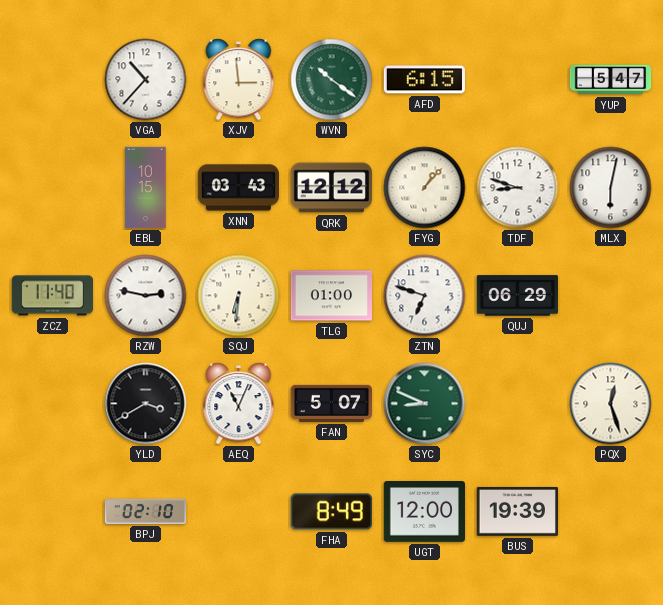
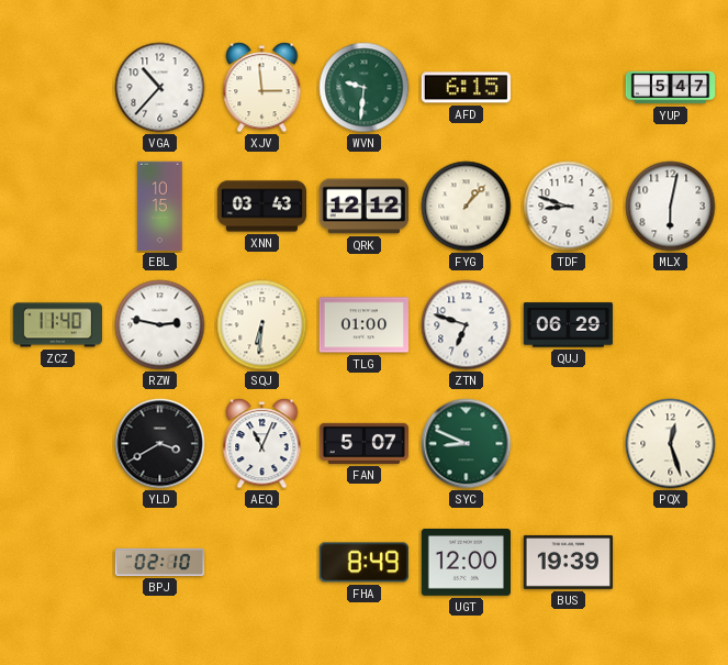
WVN: 10:21 -> 9:31 (365, 88)
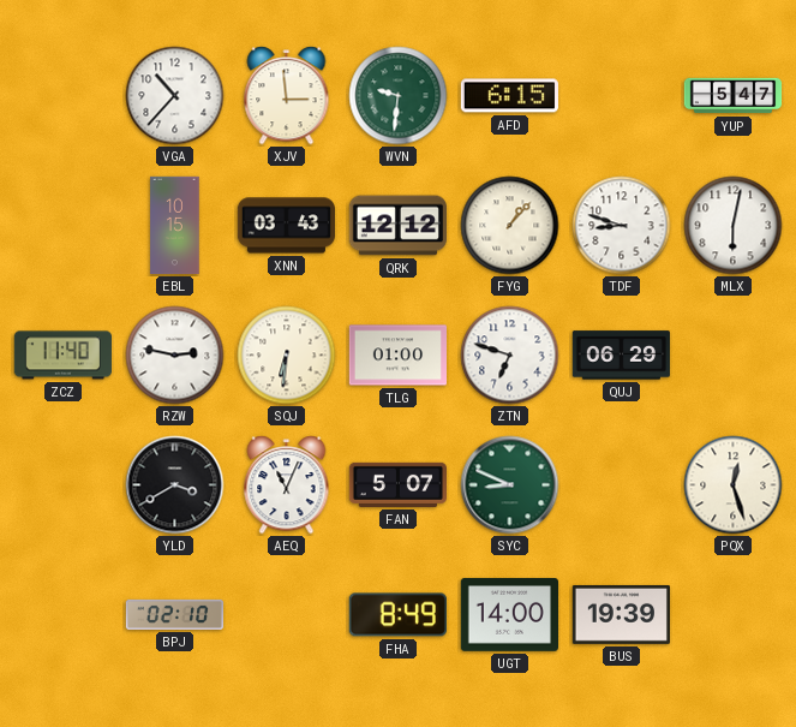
UGT: 12:00 -> 14:00 (509, 615)
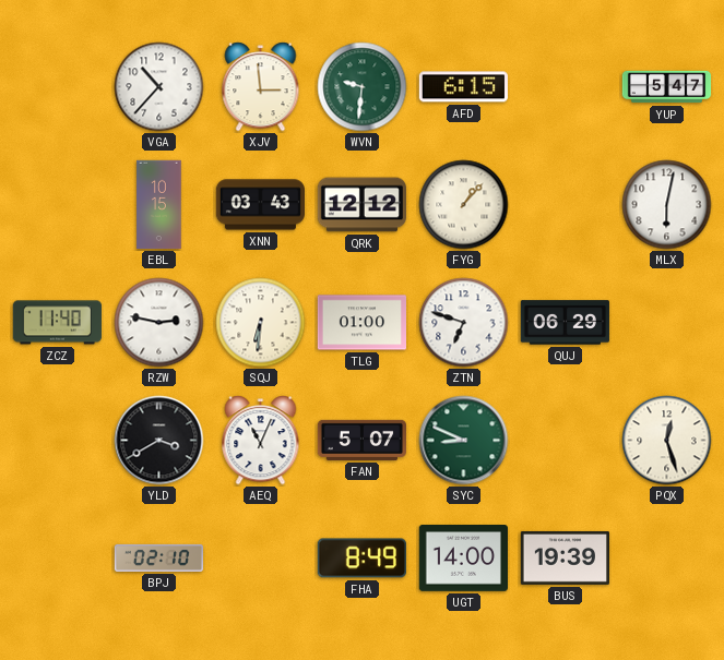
TDF: 8:48 -> none (622, 226)
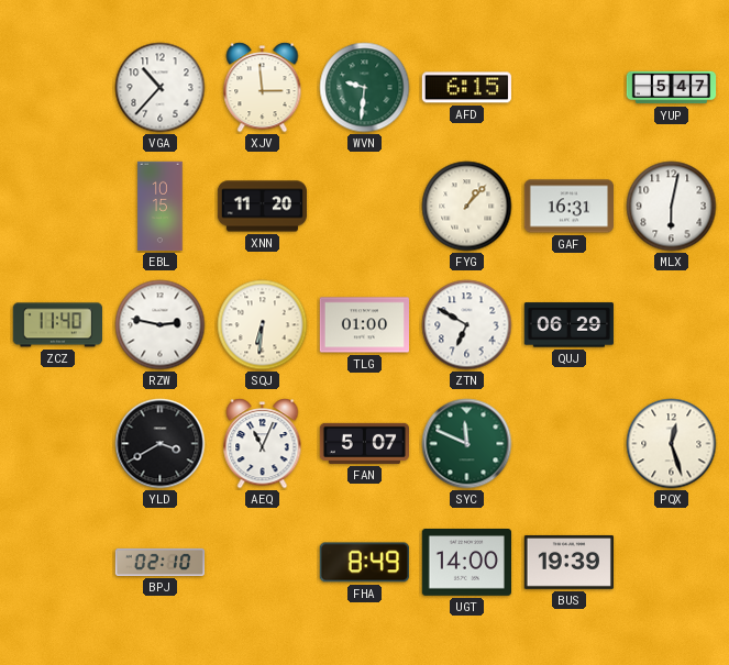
XNN: 03:43 -> 11:20 (263, 207)
QRK: 12:12 -> none (361, 205)
GAF: none -> 16:31 (568, 207)
ZTN: 6:48 -> 6:50 (467, 325)
SYC: 8:49 -> 11:49 (467, 444)
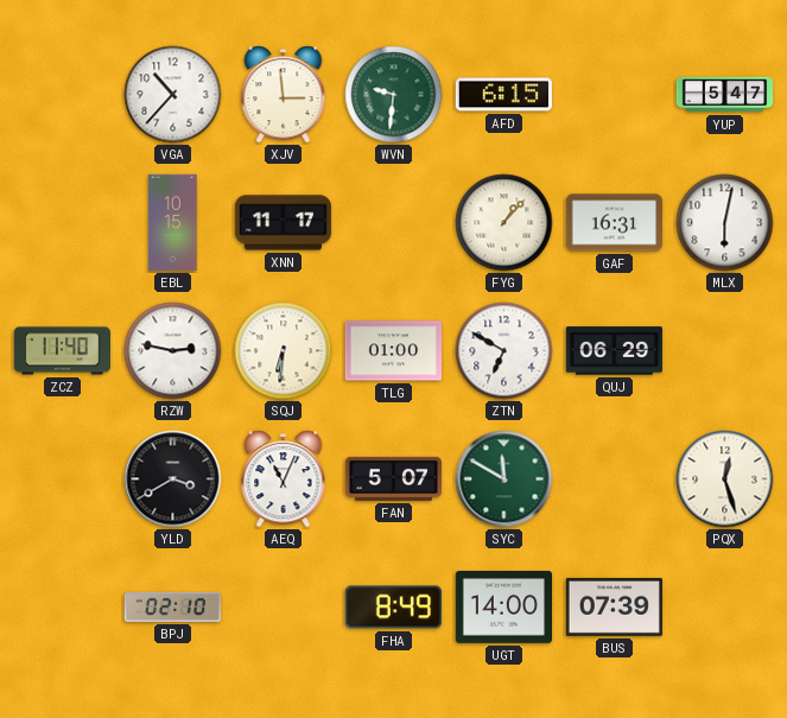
XNN: 11:20 -> 11:17 (284, 223)
SYC: 11:49 -> 11:50 (504, 479)
BUS: 19:39 -> 07:39 (614, 606)
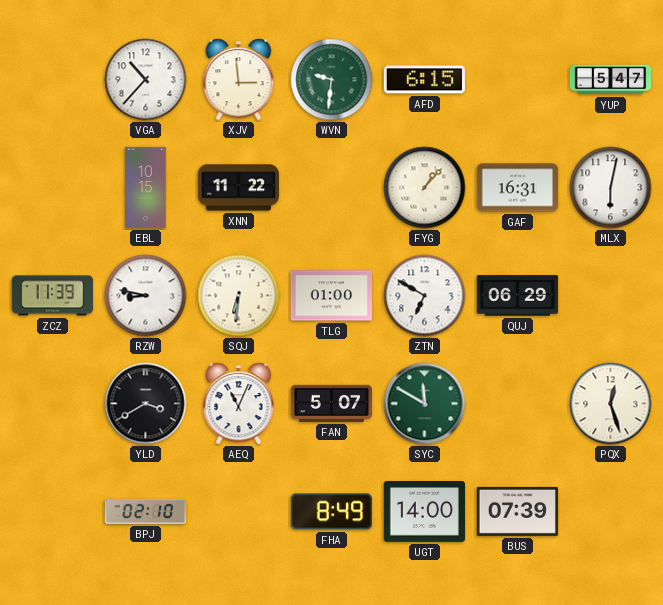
XNN: 11:17 -> 11:22 (239, 188)
ZCZ: 11:40 -> 11:39 (52, 296)
RZW: 2:47 -> 8:47 (146, 296)
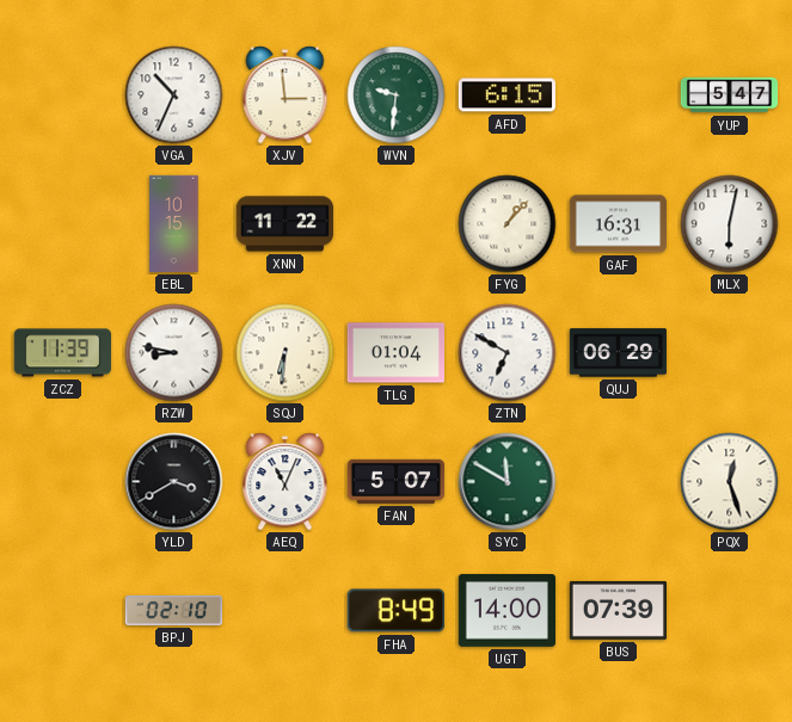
VGA: 10:37 -> 10:34 (174, 95)
TLG: 01:00 -> 01:04 (395, 353)
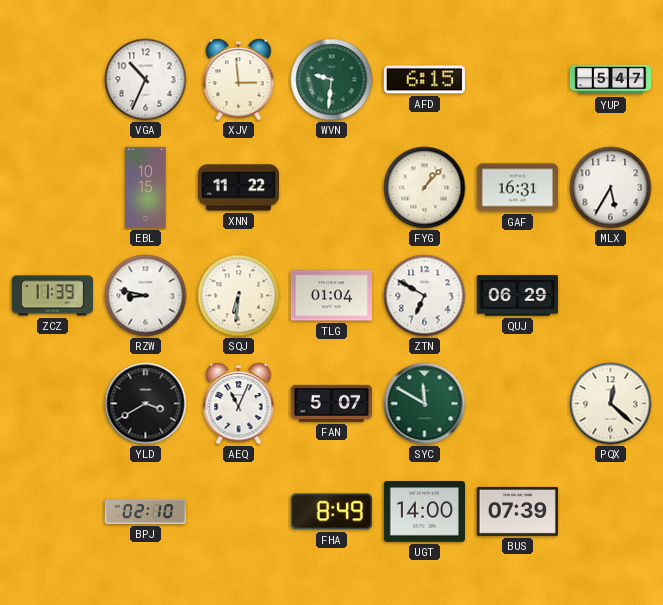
MLX: 6:02 -> 5:35 (611, 188)
PQX: 12:27 -> 12:22 (611, 404)
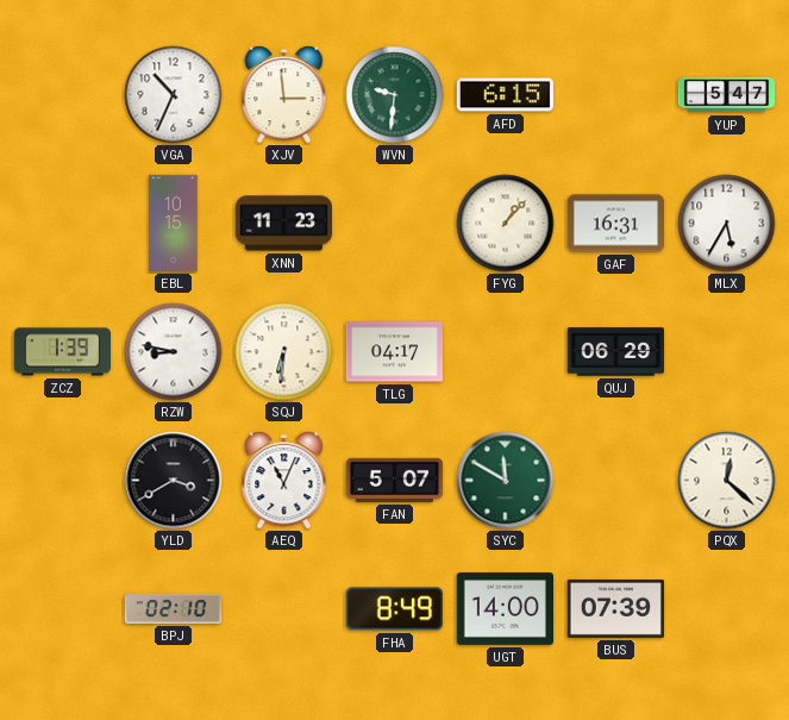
XNN: 11:22 -> 11:23 (284, 224)
ZCZ: 11:39 -> 1:39 (62, 352)
TLG: 01:04 -> 04:17 (394, 352)
ZTN: 6:50 -> none (425, 296)
